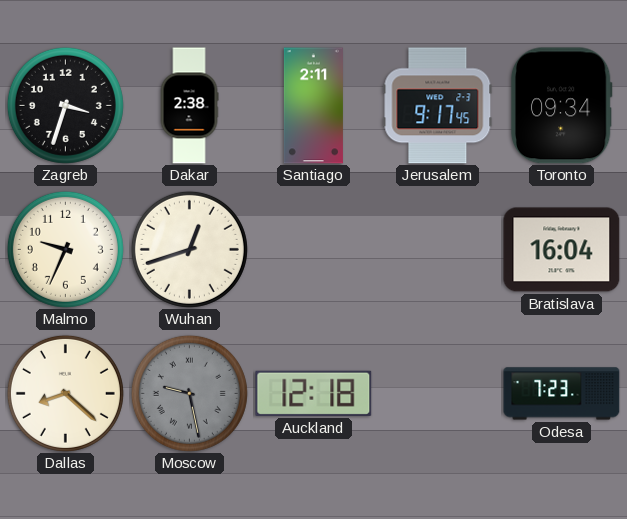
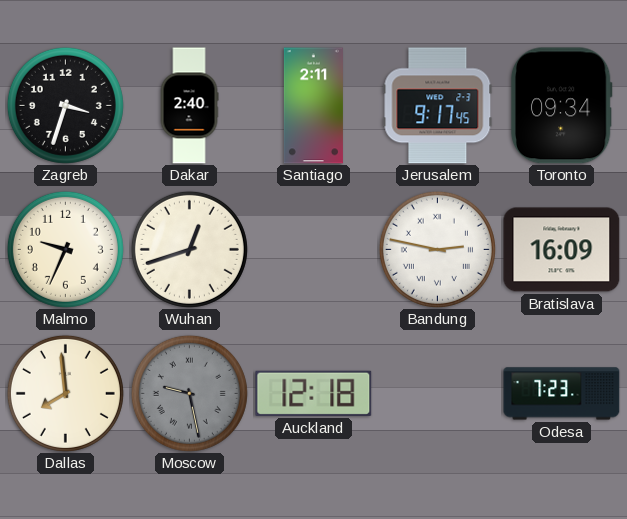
Dakar: 2:38 -> 2:40 (189, 106)
Bandung: none -> 2:47 (437, 249)
Bratislava: 16:04 -> 16:09 (562, 250)
Dallas: 8:22 -> 7:59 (65, 393)
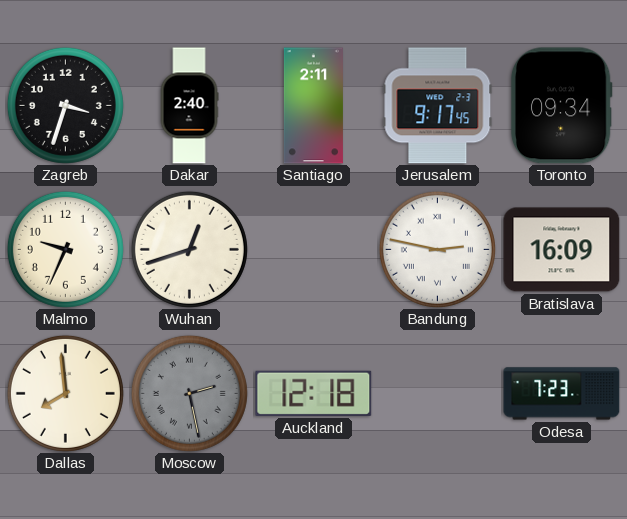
Moscow: 9:28 -> 2:28 (189, 393)
